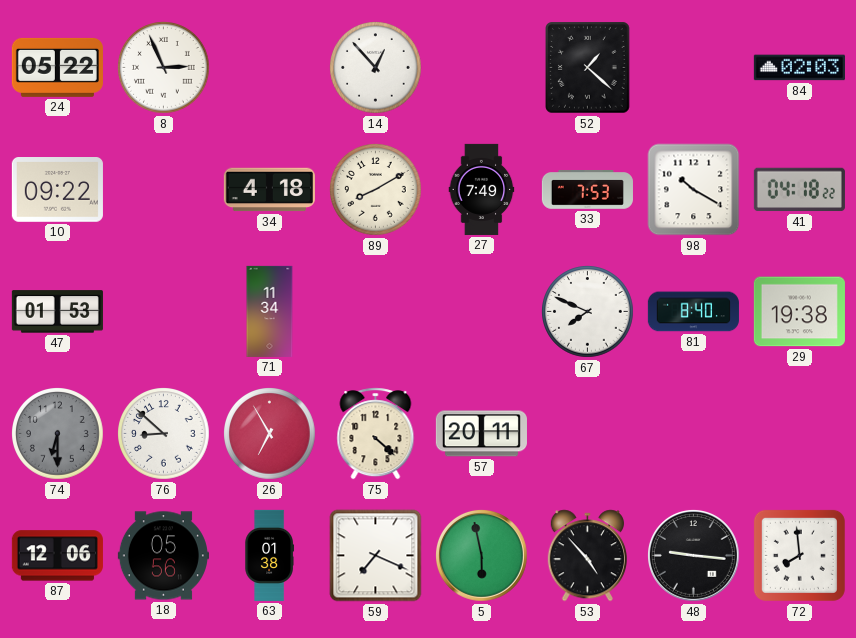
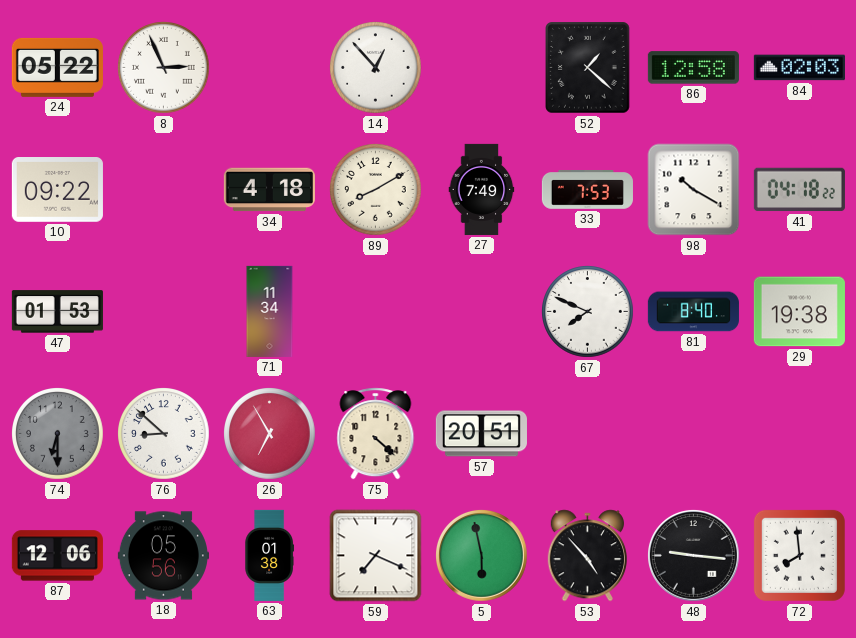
86: none -> 12:58 (693, 68)
57: 20:11 -> 20:51 (481, 434)
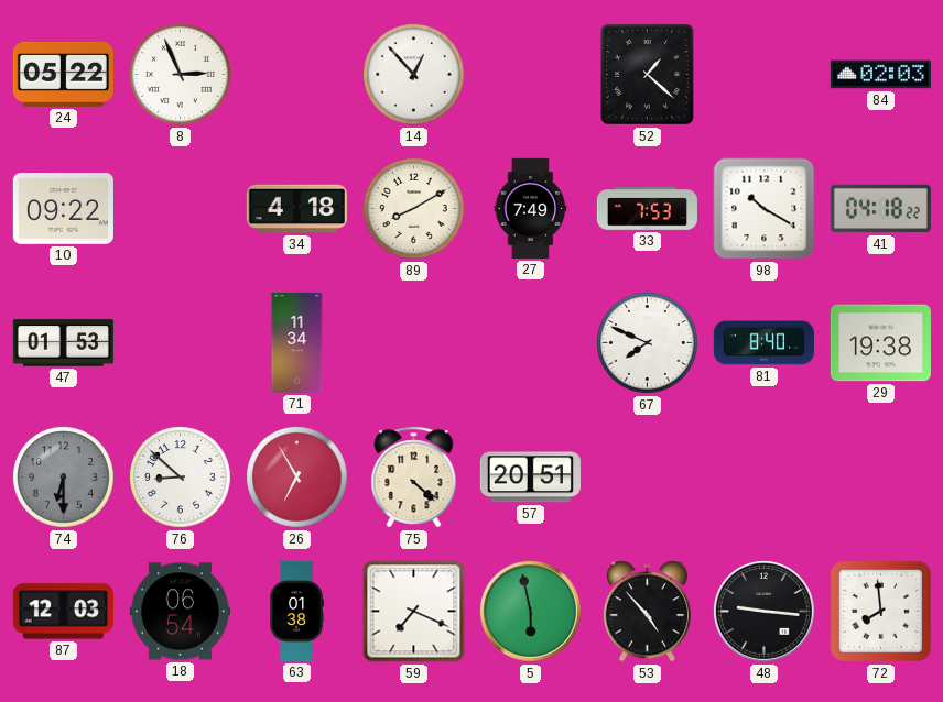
86: 12:58 -> none (693, 68)
87: 12:06 -> 12:03 (63, 612)
18: 05:56 -> 06:54 (180, 612)
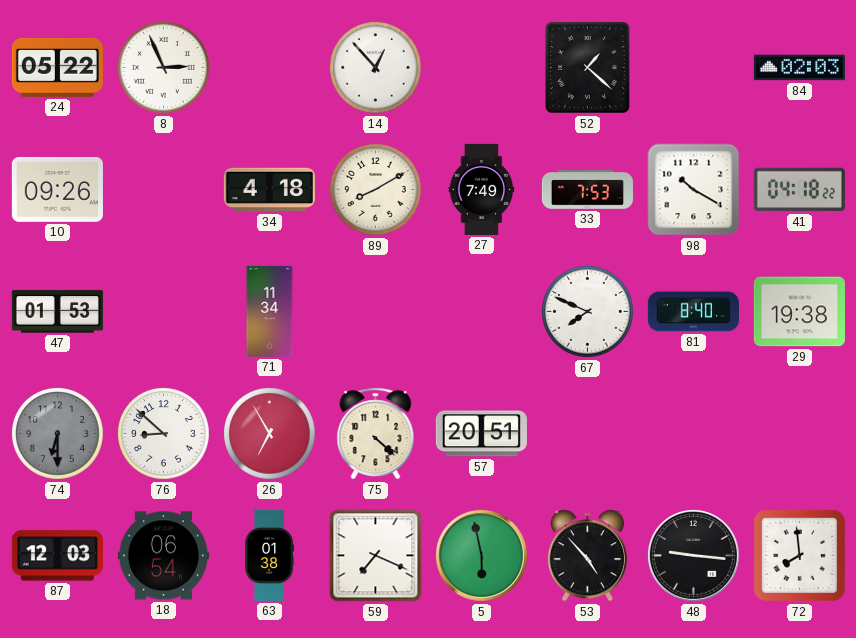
10: 09:22 -> 09:26 (57, 190)
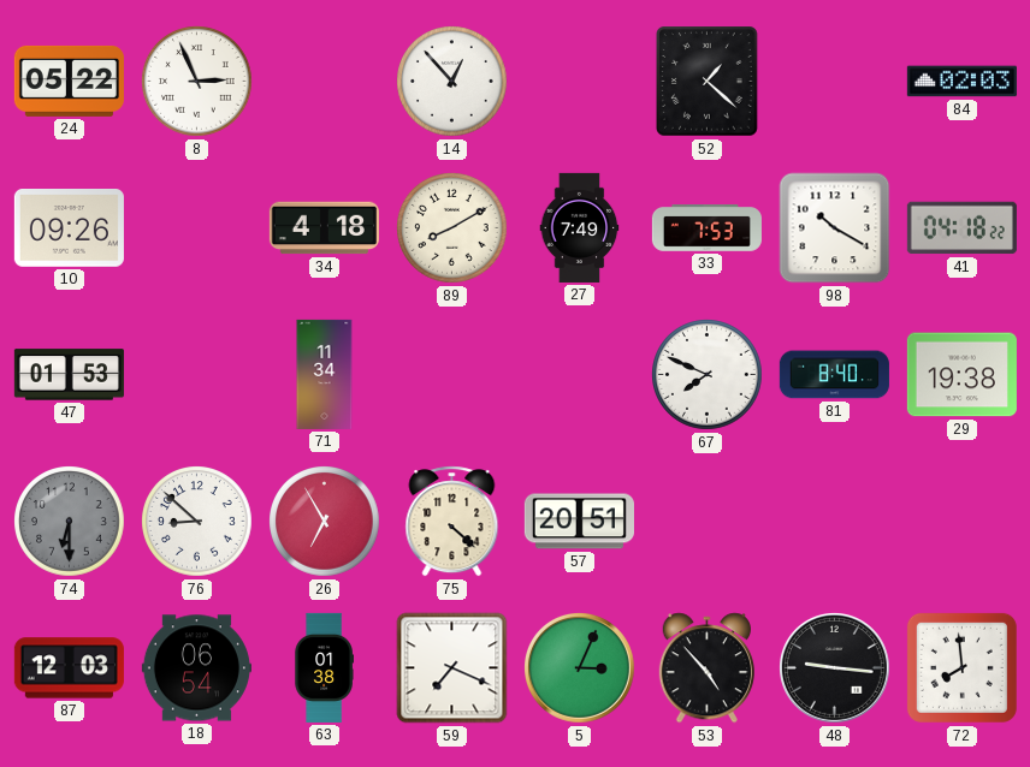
5: 5:58 -> 3:04 (580, 668)
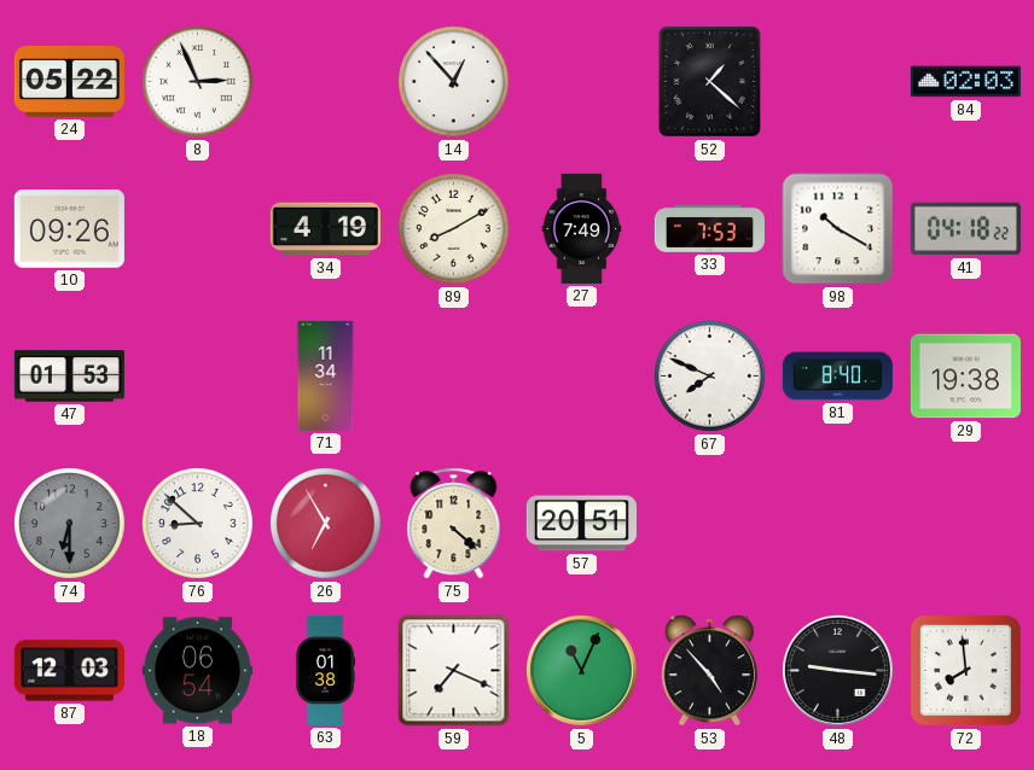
34: 4:18 -> 4:19 (325, 229)
5: 3:04 -> 11:04 (582, 671)
